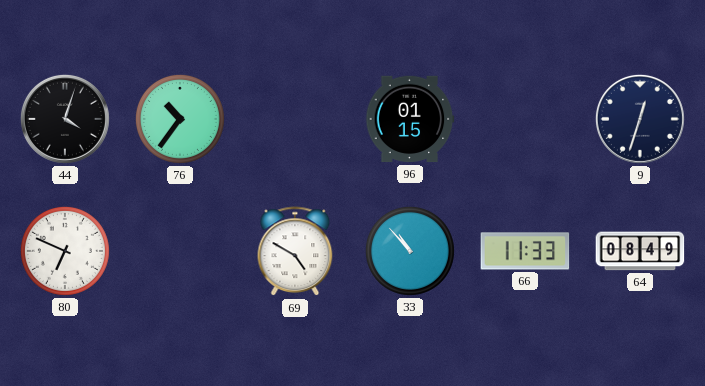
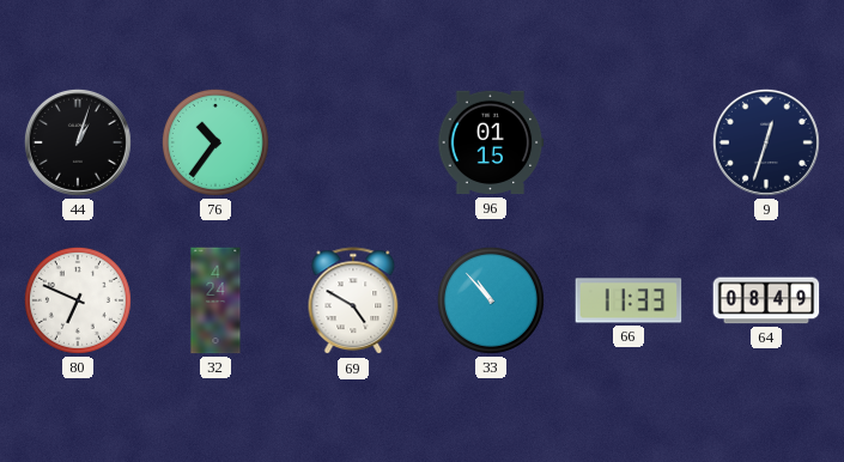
44: 4:03 -> 1:03 (78, 142)
32: none -> 4:24 (215, 300)
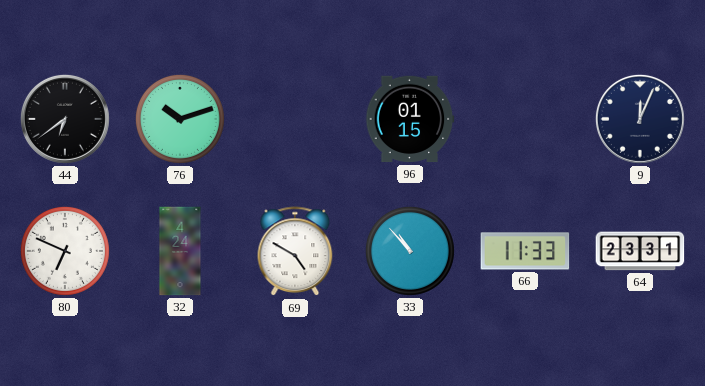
44: 1:03 -> 6:39 (65, 119)
76: 10:36 -> 10:12 (180, 119)
9: 12:33 -> 12:04 (640, 119)
64: 08:49 -> 23:31 (640, 251)
